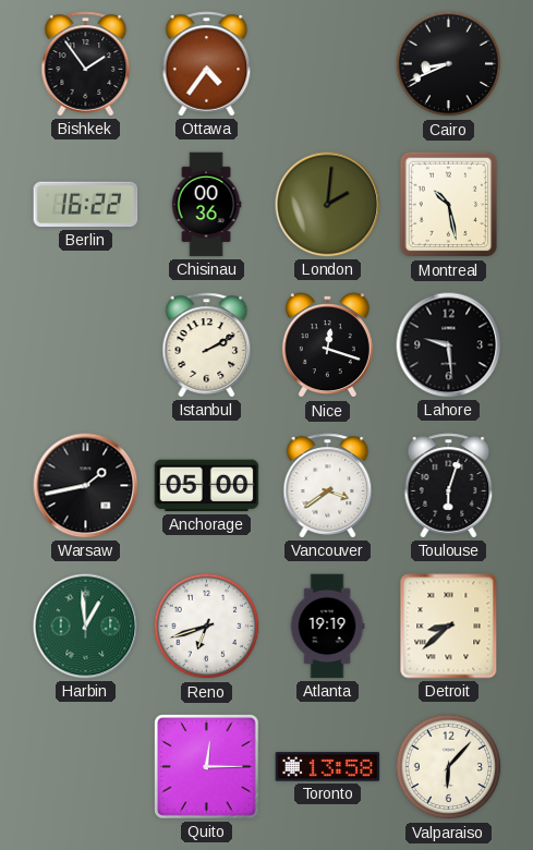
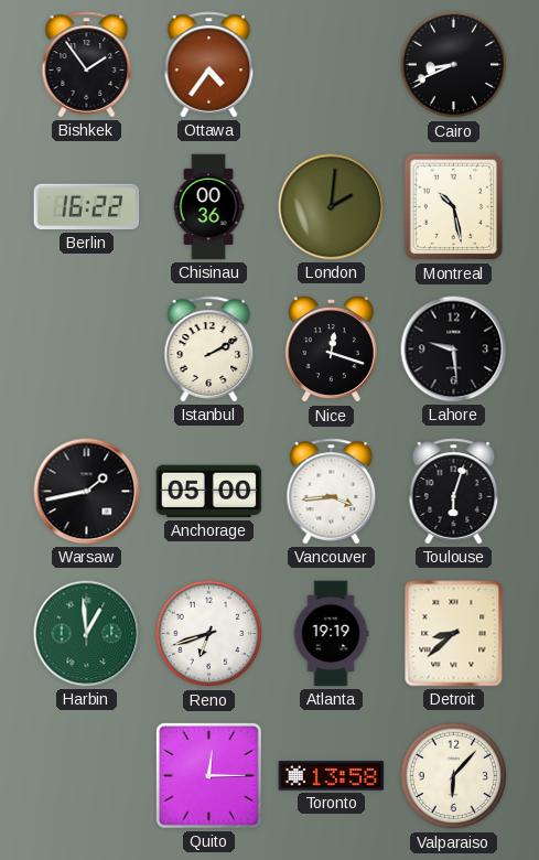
Vancouver: 3:39 -> 3:44 (332, 492)
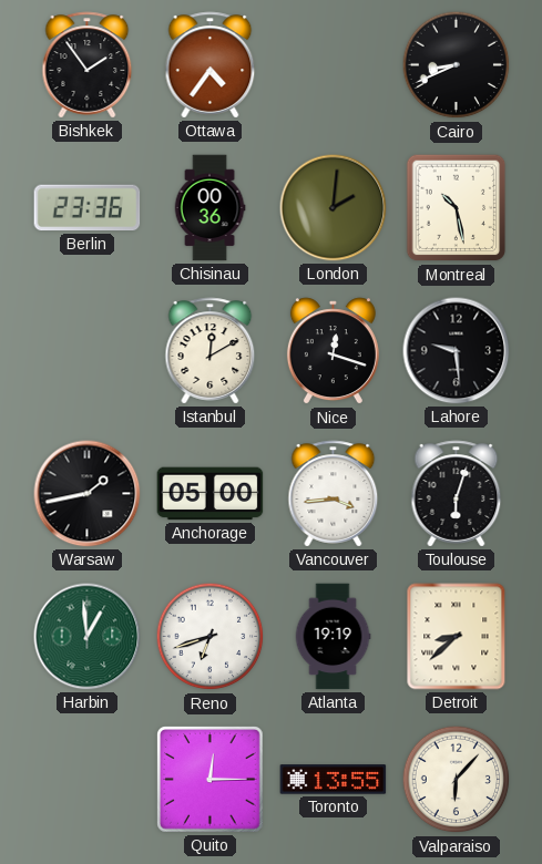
Berlin: 16:22 -> 23:36 (88, 208)
Istanbul: 2:10 -> 12:10 (211, 351)
Toronto: 13:58 -> 13:55 (334, 780)
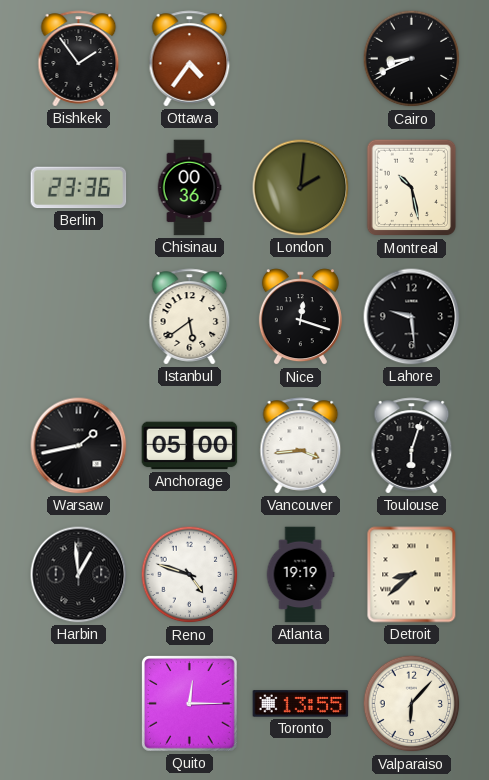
Istanbul: 12:10 -> 5:39 (190, 317)
Harbin dial: green -> black (79, 575)
Reno: 6:42 -> 4:48 (190, 575)
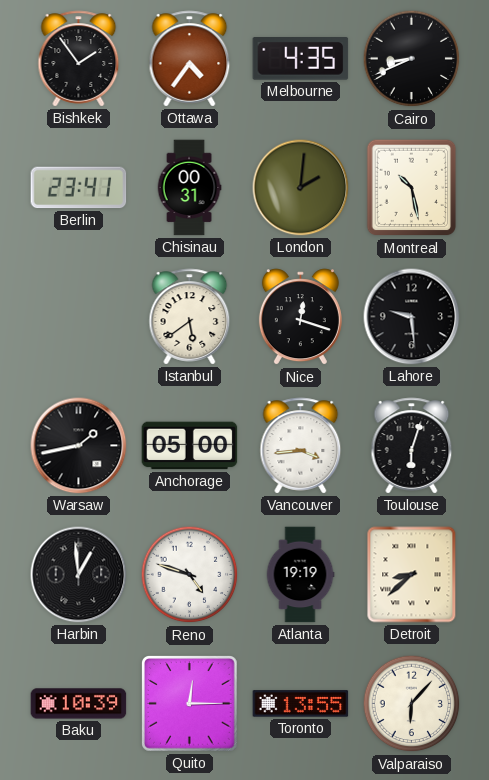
Melbourne: none -> 4:35 (301, 59)
Berlin: 23:36 -> 23:41 (79, 188)
Chisinau: 00:36 -> 00:31 (189, 188)
Baku: none -> 10:39 (79, 704)
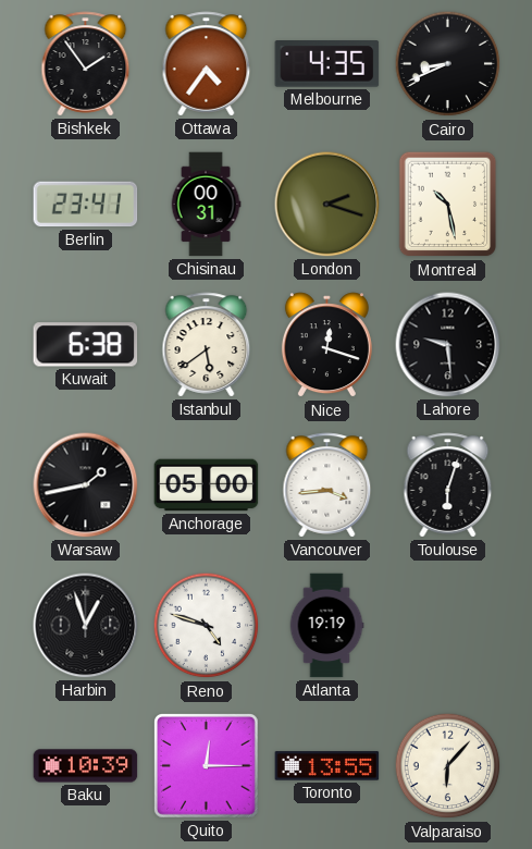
London: 2:01 -> 2:18 (327, 205)
Kuwait: none -> 6:38 (86, 345)
Harbin: 12:59 -> 12:57 (86, 626)
Detroit: 8:38 -> none (412, 575)
